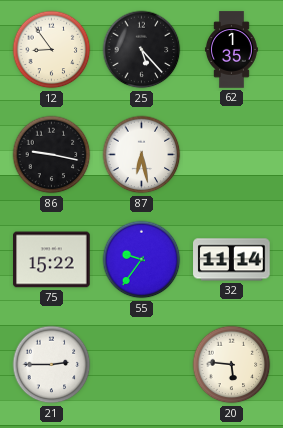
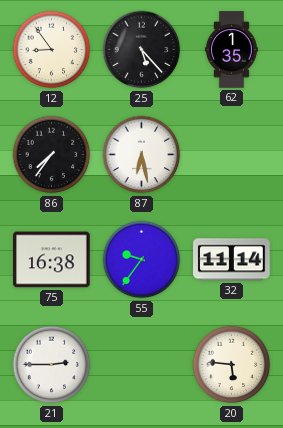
86: 9:17 -> 7:36 (52, 155)
75: 15:22 -> 16:38 (52, 260)
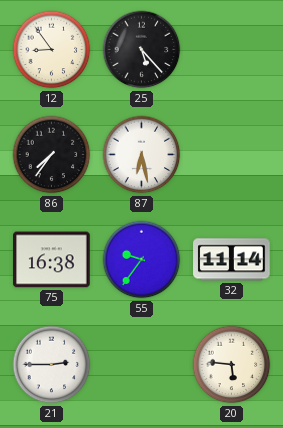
62: 1:35 -> none (231, 50)
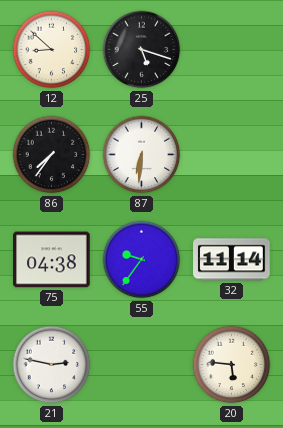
12: 8:54 -> 8:52 (52, 50)
25: 5:23 -> 5:18 (142, 50)
87: 6:28 -> 6:31 (142, 155)
75: 16:38 -> 04:38 (52, 260)
21: 2:45 -> 2:47 (52, 365)
